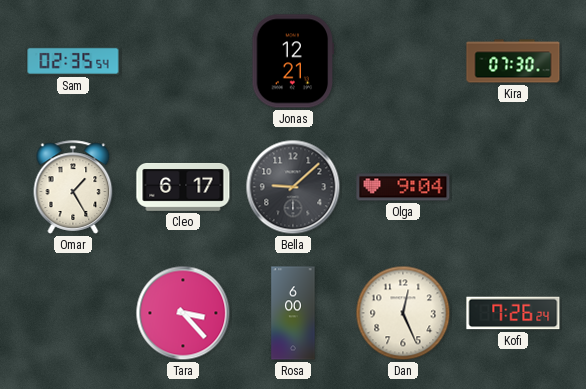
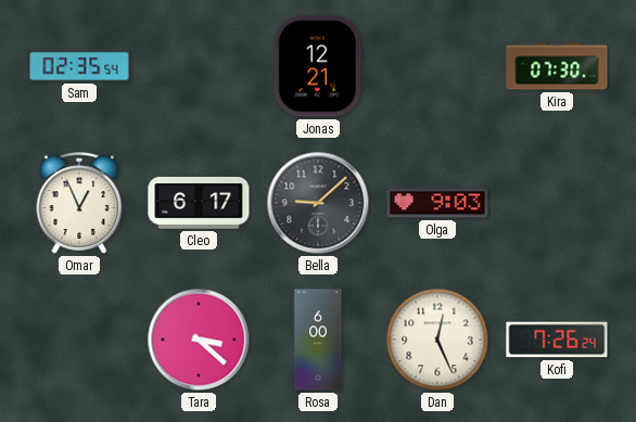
Omar: 1:25 -> 12:56 (79, 203)
Olga: 9:04 -> 9:03 (437, 203)
Tara: 3:23 -> 3:22 (199, 340)
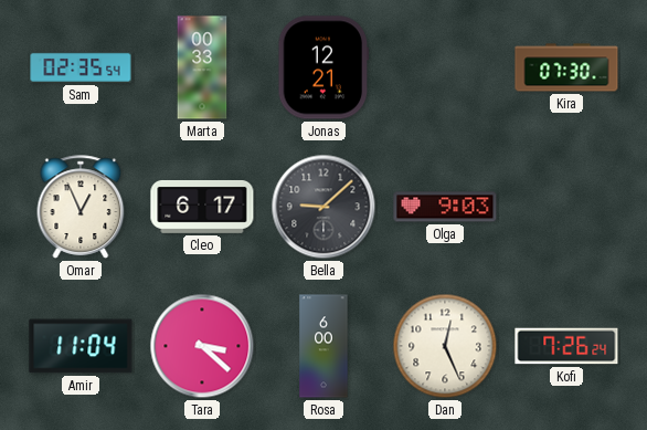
Marta: none -> 00:33 (202, 67)
Amir: none -> 11:04 (81, 346)
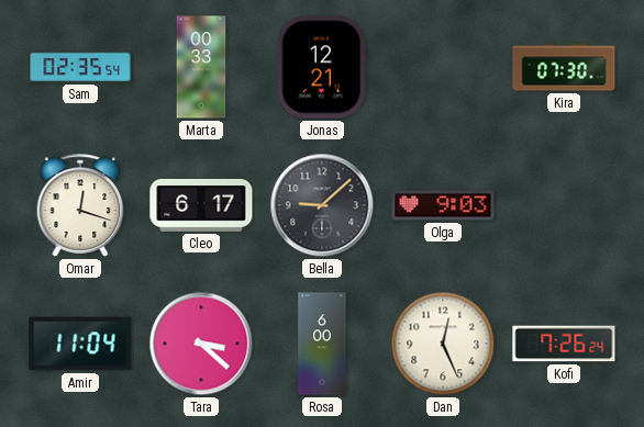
Omar: 12:56 -> 12:18 (80, 205)
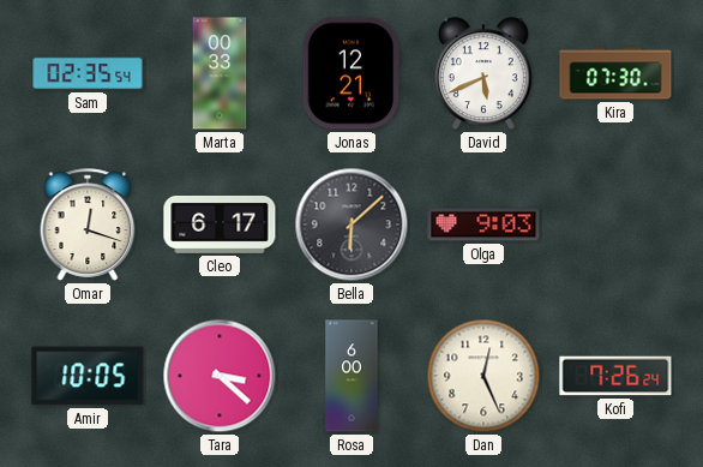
David: none -> 5:41 (483, 74)
Bella: 9:08 -> 6:08 (351, 224)
Amir: 11:04 -> 10:05 (88, 376)
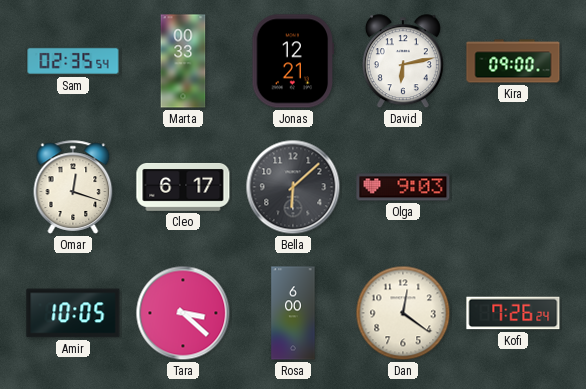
David: 5:41 -> 6:13 (403, 62)
Kira: 07:30 -> 09:00 (513, 61)
Dan: 12:26 -> 12:21 (403, 313)
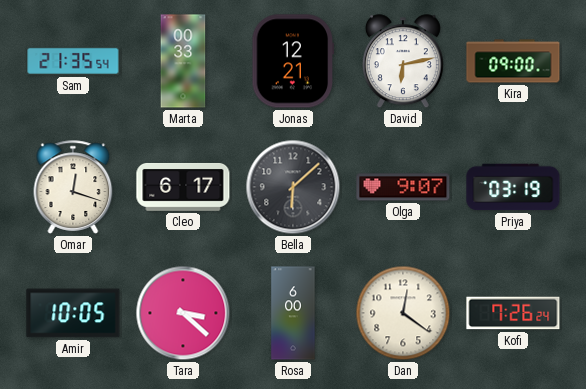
Sam: 02:35 -> 21:35 (73, 61)
Olga: 9:03 -> 9:07 (403, 187)
Priya: none -> 03:19 (513, 187)
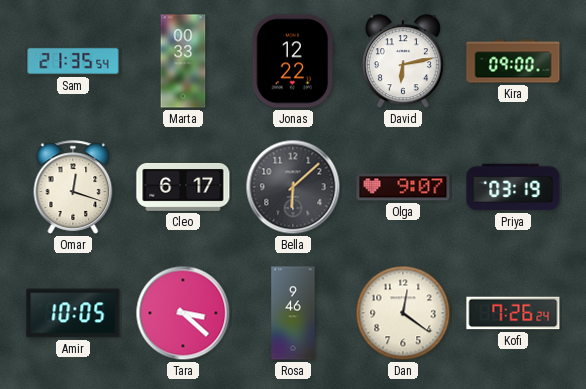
Jonas: 12:21 -> 12:22 (293, 61)
Rosa: 6:00 -> 9:46 (293, 313)
